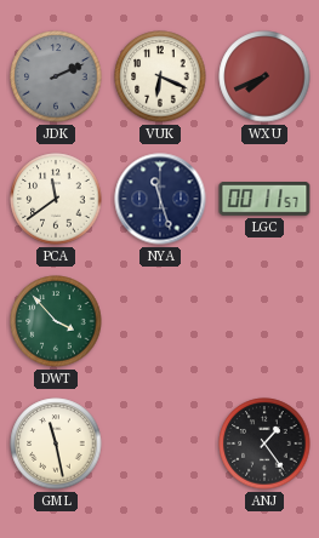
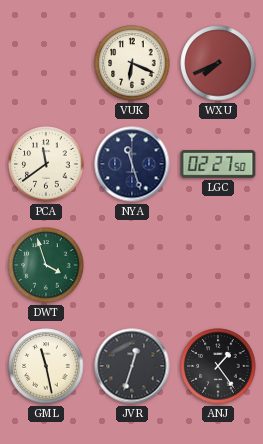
JDK: 2:11 -> none (56, 76)
LGC: 00:11 -> 02:27 (218, 165)
DWT: 3:53 -> 3:57 (46, 265)
JVR: none -> 12:33 (132, 366)
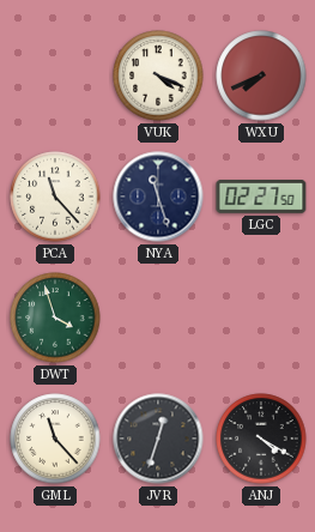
VUK: 6:19 -> 4:19 (158, 75)
PCA: 11:39 -> 11:23 (55, 197)
GML: 11:28 -> 11:23 (55, 439)
ANJ: 1:24 -> 4:20 (261, 439)
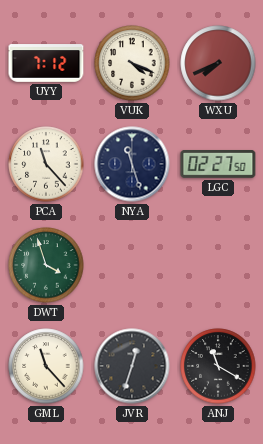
UYY: none -> 7:12 (46, 63)
ANJ: 4:20 -> 11:20 (218, 366)
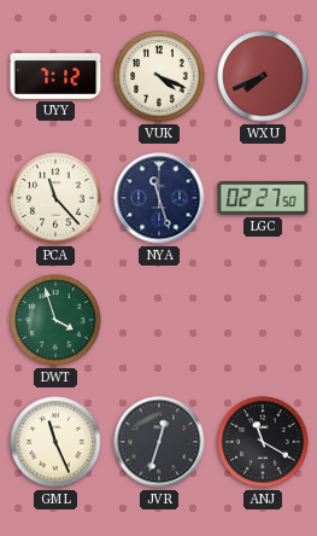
GML: 11:23 -> 11:26 (55, 442)
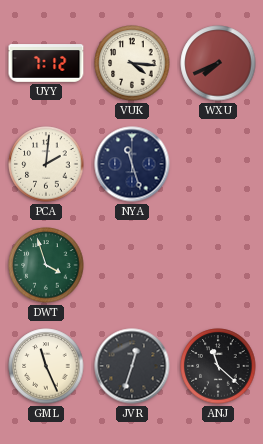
VUK: 4:19 -> 4:16 (132, 63)
PCA: 11:23 -> 2:01 (46, 164)
LGC: 02:27 -> none (263, 199)
ANJ: 11:20 -> 11:22 (218, 366)
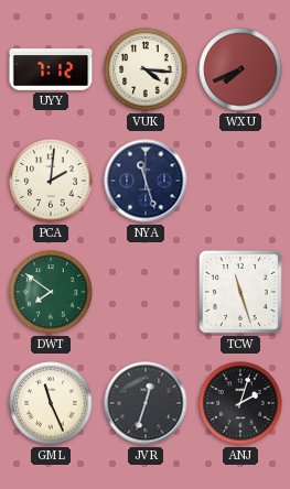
DWT: 3:57 -> 7:51 (51, 292)
TCW: none -> 11:27 (240, 292)
ANJ: 11:22 -> 2:03 (240, 403)
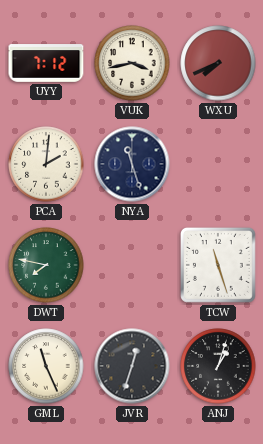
VUK: 4:16 -> 3:43 (132, 63)
DWT: 7:51 -> 7:47 (46, 265)
ANJ: 2:03 -> 1:03 (218, 366)
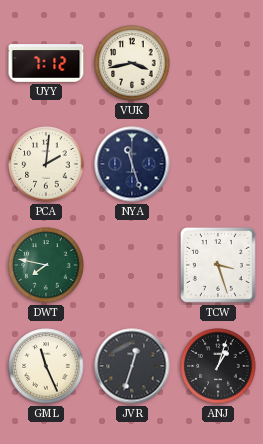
WXU: 7:41 -> none (218, 63)
TCW: 11:27 -> 3:27 (218, 265)
